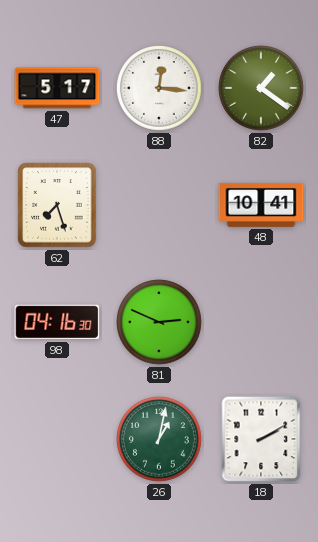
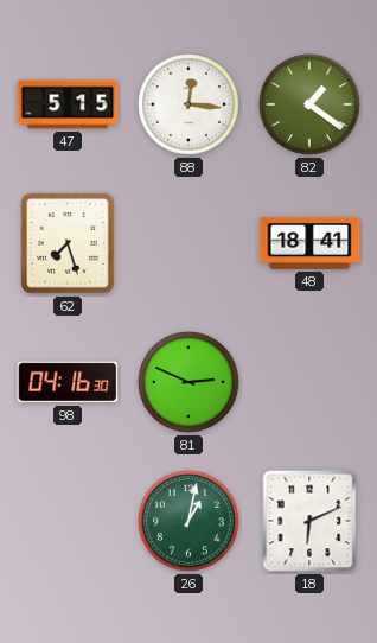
47: 5:17 -> 5:15 (68, 104)
48: 10:41 -> 18:41 (309, 243)
18: 2:10 -> 6:11 (309, 521)
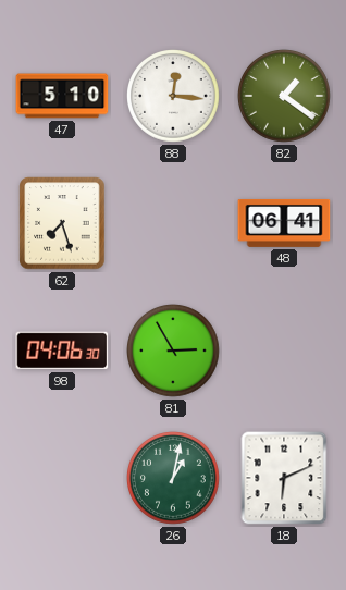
47: 5:15 -> 5:10 (62, 96)
48: 18:41 -> 06:41 (284, 223)
98: 04:16 -> 04:06 (62, 351)
81: 2:49 -> 2:55 (174, 352)
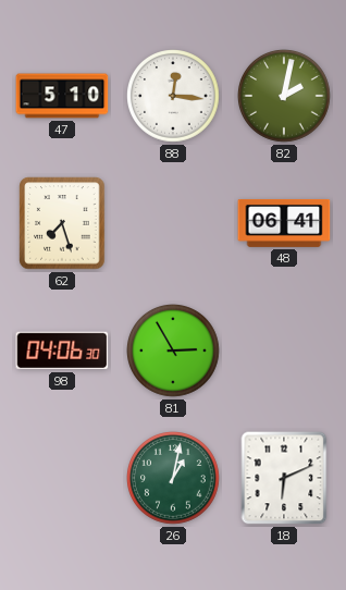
82: 1:21 -> 2:02 (285, 97)
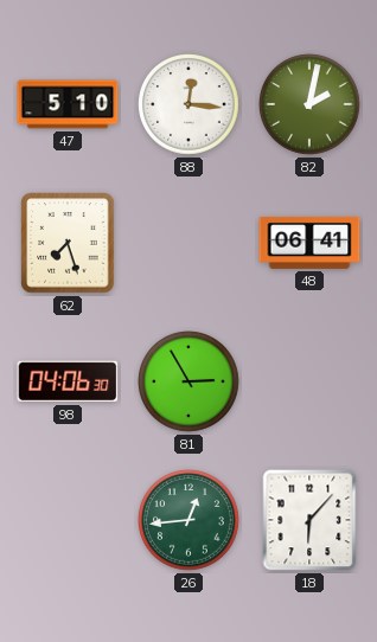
26: 1:02 -> 12:44 (190, 521)
18: 6:11 -> 6:07 (309, 520)
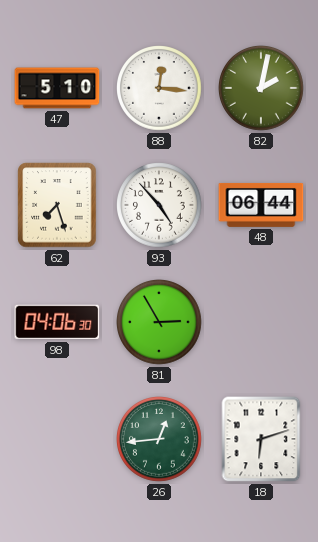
93: none -> 4:53 (160, 206)
48: 06:41 -> 06:44 (261, 205)
18: 6:07 -> 6:12 (261, 439)
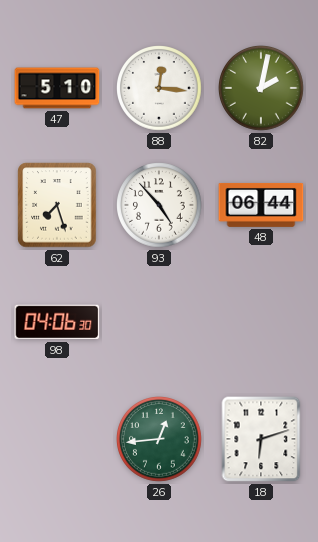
81: 2:55 -> none (160, 323)
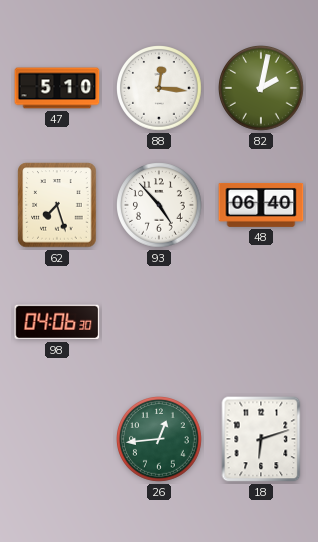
48: 06:44 -> 06:40 (261, 205)
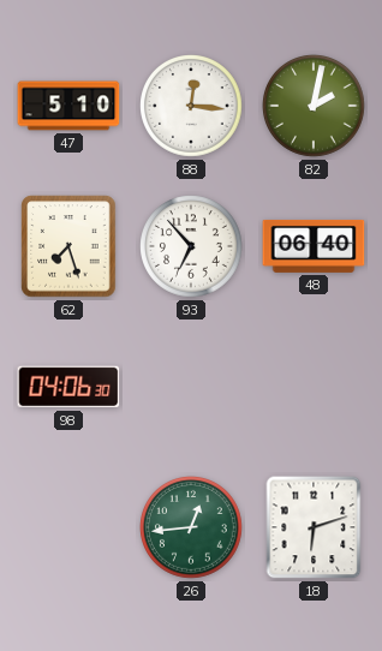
93: 4:53 -> 6:53 (192, 247)
